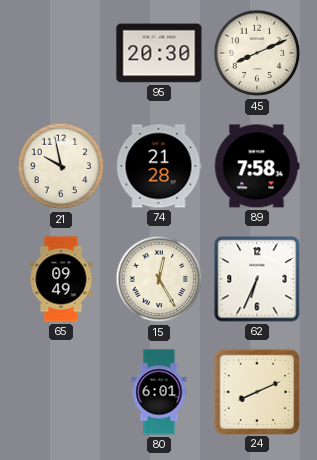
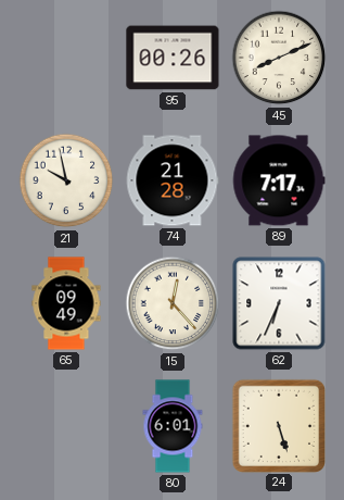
95: 20:30 -> 00:26 (173, 58)
89: 7:58 -> 7:17 (279, 180)
15: 12:25 -> 12:23 (173, 303)
24: 8:11 -> 5:27 (278, 425)
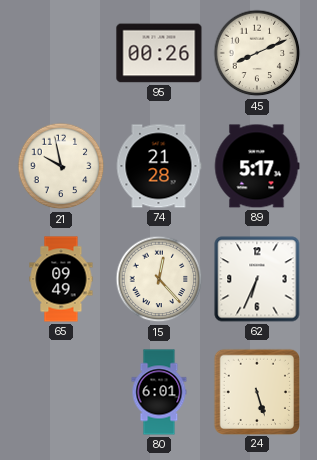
89: 7:17 -> 5:17 (257, 166)
